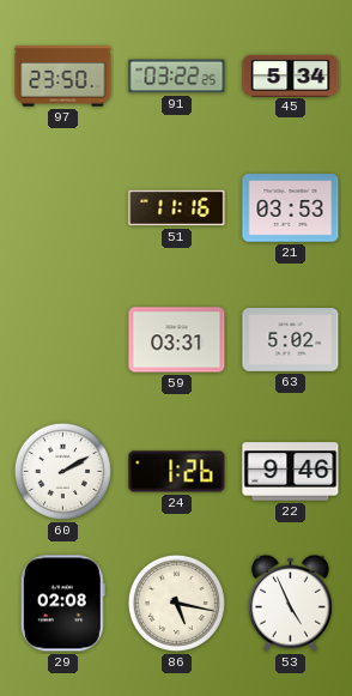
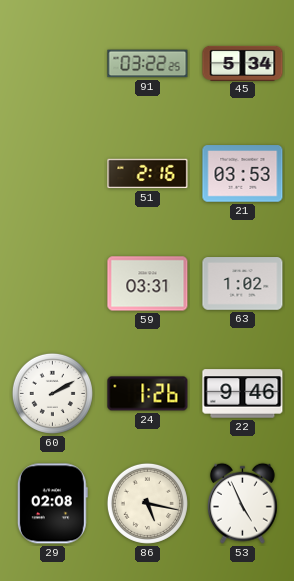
97: 23:50 -> none (63, 77)
51: 11:16 -> 2:16 (148, 174)
63: 5:02 -> 1:02 (243, 284)
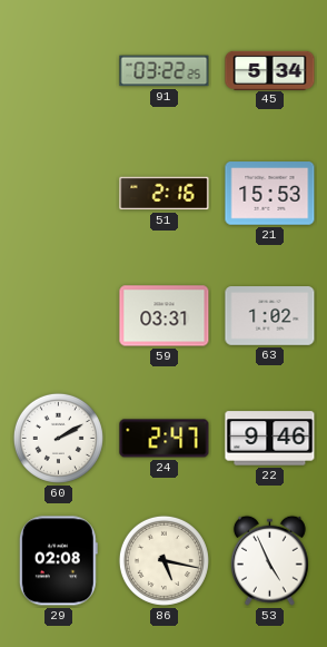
21: 03:53 -> 15:53 (270, 194)
24: 1:26 -> 2:47 (165, 439)
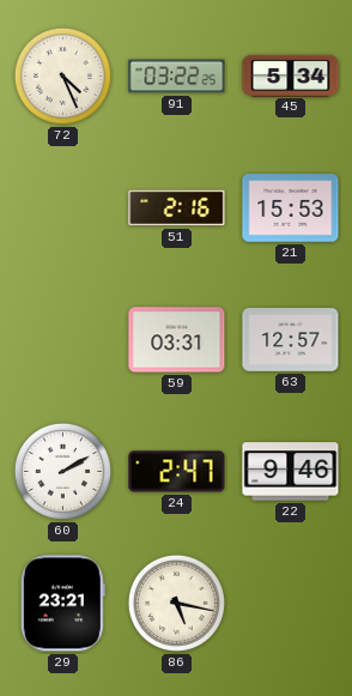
72: none -> 4:26 (62, 75)
63: 1:02 -> 12:57 (291, 340)
29: 02:08 -> 23:21 (62, 604)
53: 4:56 -> none (269, 560)
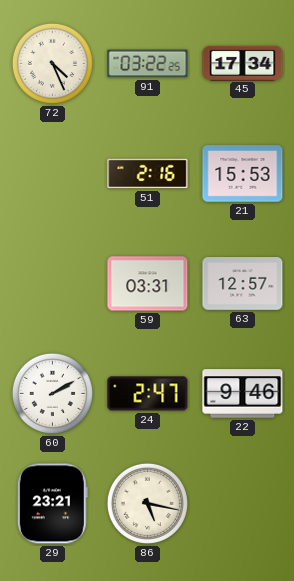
45: 5:34 -> 17:34 (243, 63)
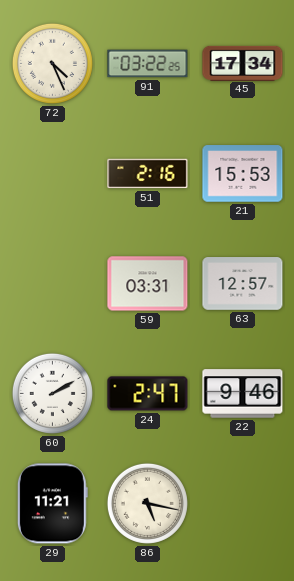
29: 23:21 -> 11:21 (52, 504)
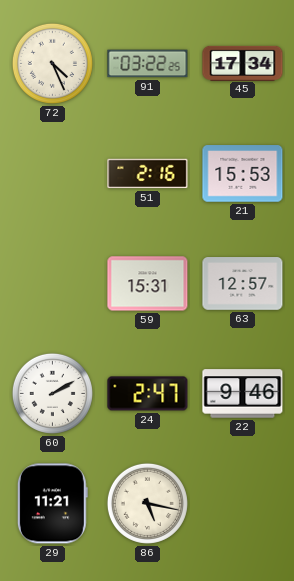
59: 03:31 -> 15:31 (148, 284)
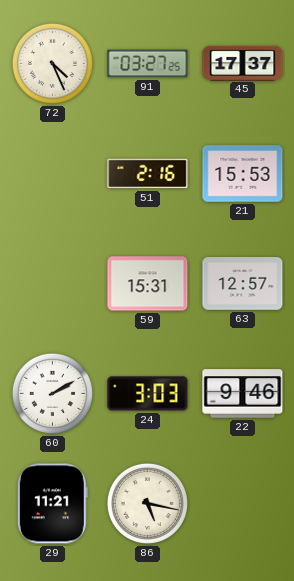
91: 03:22 -> 03:27 (148, 64)
45: 17:34 -> 17:37 (243, 63)
24: 2:47 -> 3:03 (148, 394)
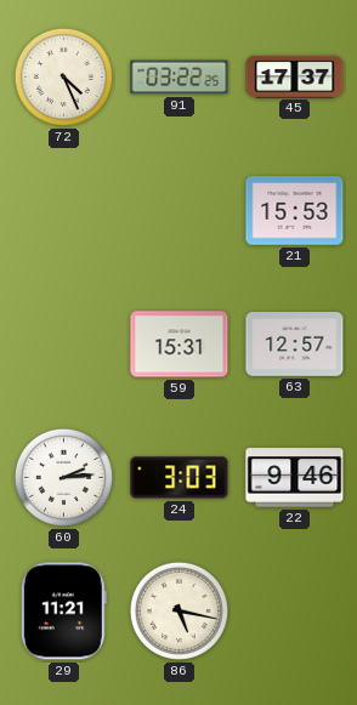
91: 03:27 -> 03:22 (180, 78)
51: 2:16 -> none (148, 174)
60: 2:10 -> 2:14 (63, 477)
